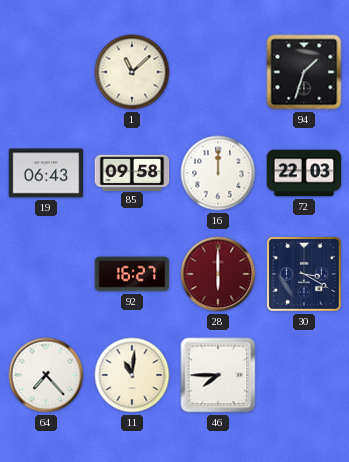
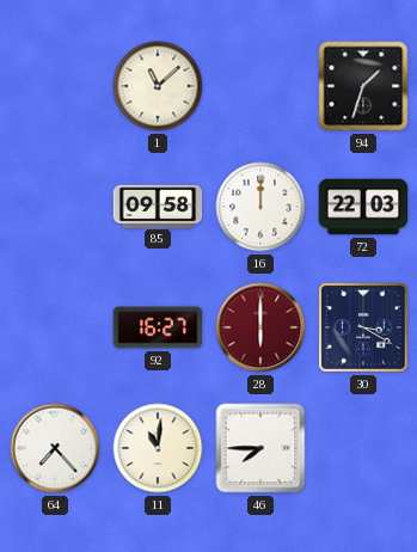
19: 06:43 -> none (46, 173)
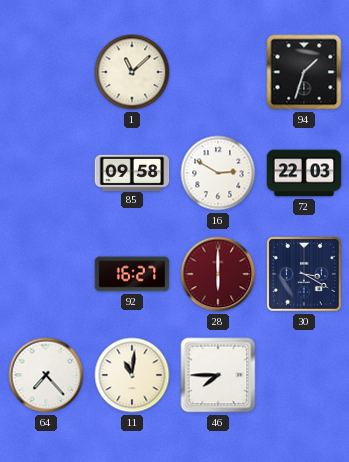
16: 12:00 -> 2:50 (218, 173)
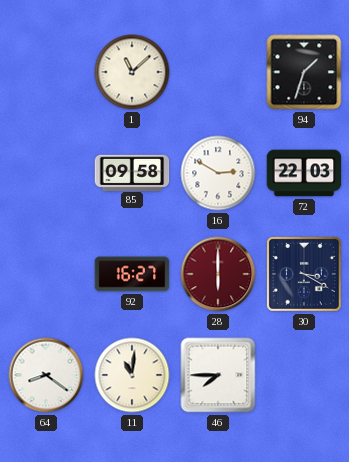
64: 7:23 -> 8:21 (46, 375)
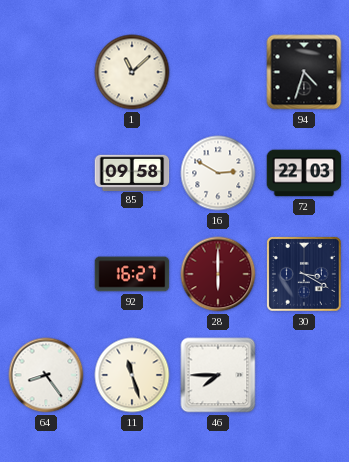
94: 1:33 -> 4:33 (304, 72)
64: 8:21 -> 8:24 (46, 375)
11: 11:01 -> 11:27 (132, 375)
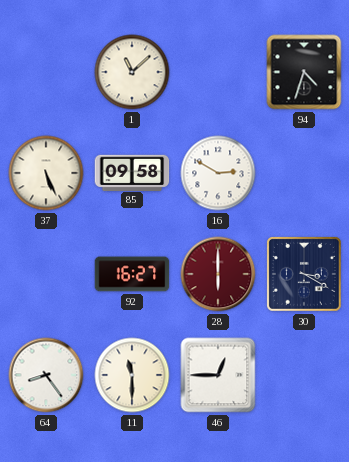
37: none -> 5:26 (46, 173)
72: 22:03 -> none (304, 173)
11: 11:27 -> 11:30 (132, 375)
46: 7:45 -> 12:45 (218, 375)
